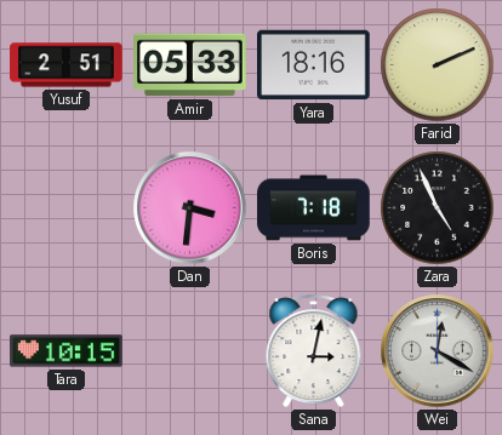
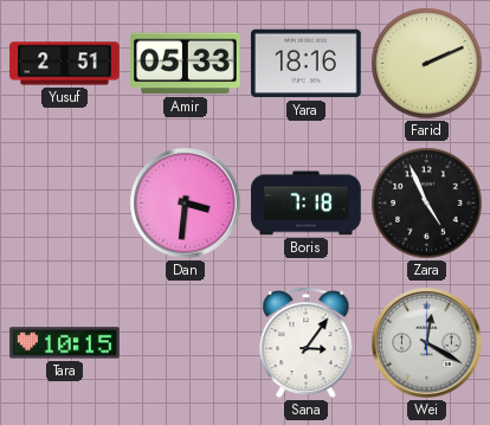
Sana: 3:02 -> 3:06 (307, 343)
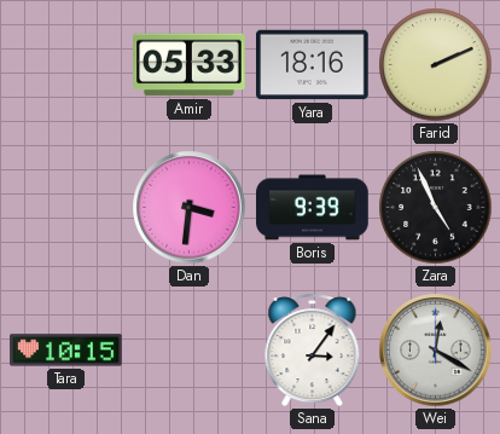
Yusuf: 2:51 -> none (65, 64)
Boris: 7:18 -> 9:39 (313, 208)
